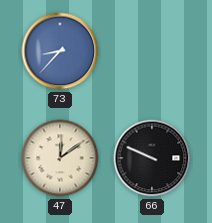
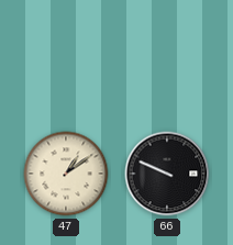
73: 8:37 -> none (60, 51)
47: 12:09 -> 1:09 (66, 174)
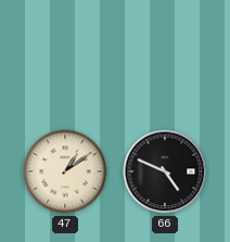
66: 9:49 -> 4:49 (165, 171)
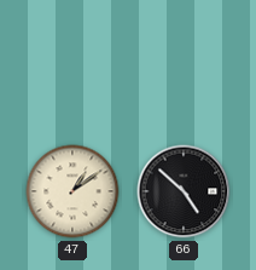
66: 4:49 -> 4:52 (184, 191)
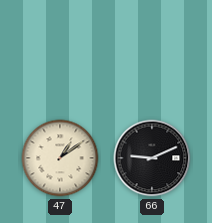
66: 4:52 -> 9:11 (152, 158)
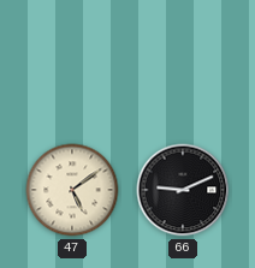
47: 1:09 -> 5:09 (72, 190)
